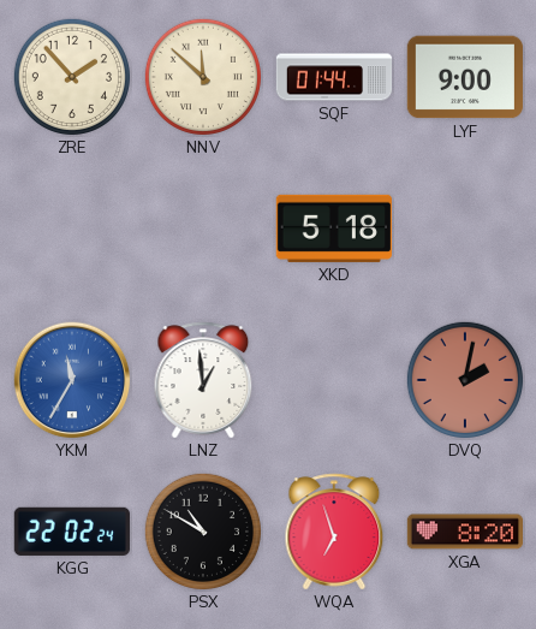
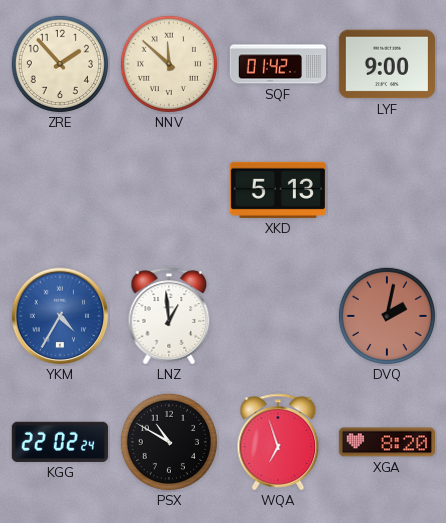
SQF: 01:44 -> 01:42 (278, 64)
XKD: 5:18 -> 5:13 (278, 190)
YKM: 11:35 -> 4:35 (60, 316)
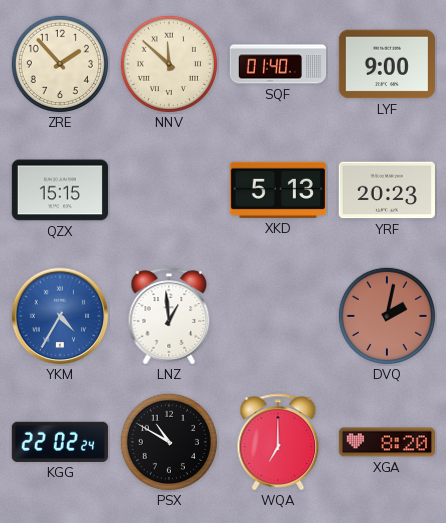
SQF: 01:42 -> 01:40 (278, 64)
QZX: none -> 15:15 (59, 190)
YRF: none -> 20:23 (387, 190)
WQA: 6:57 -> 7:00 (278, 442)
